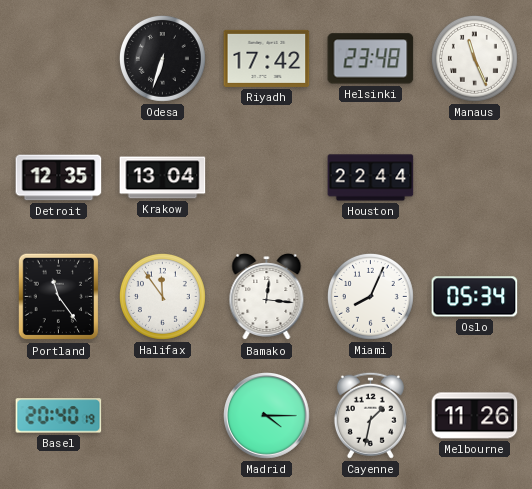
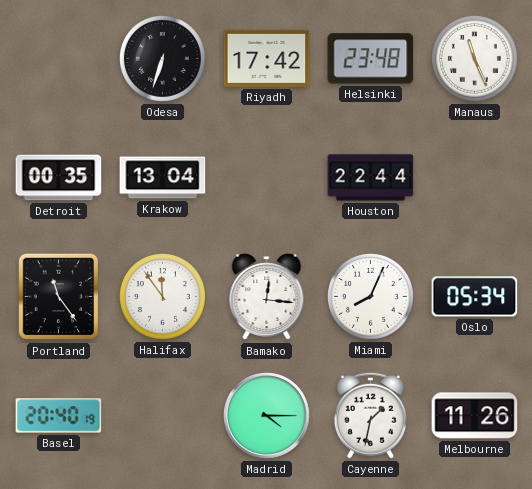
Detroit: 12:35 -> 00:35 (59, 178)
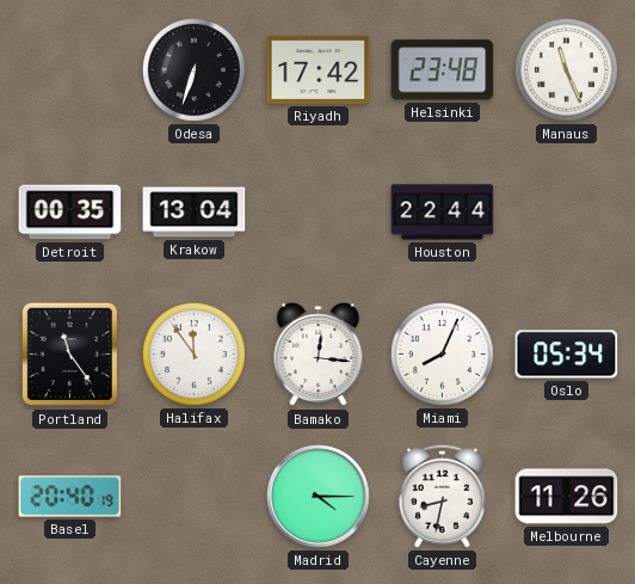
Cayenne: 1:32 -> 8:32 (442, 496)
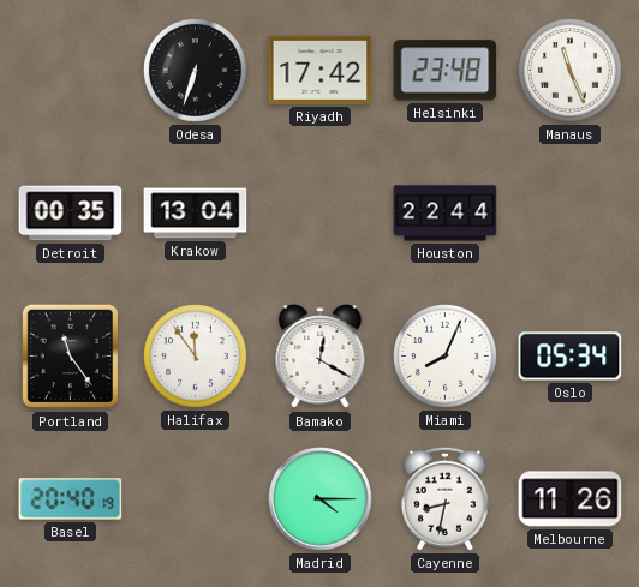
Bamako: 12:16 -> 12:20 (321, 357)
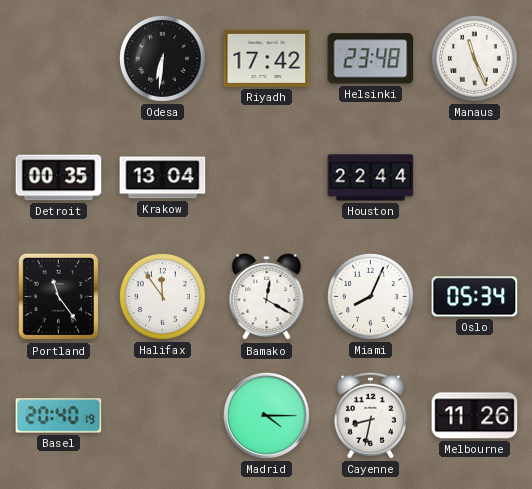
Odesa: 6:33 -> 6:31 (162, 58)
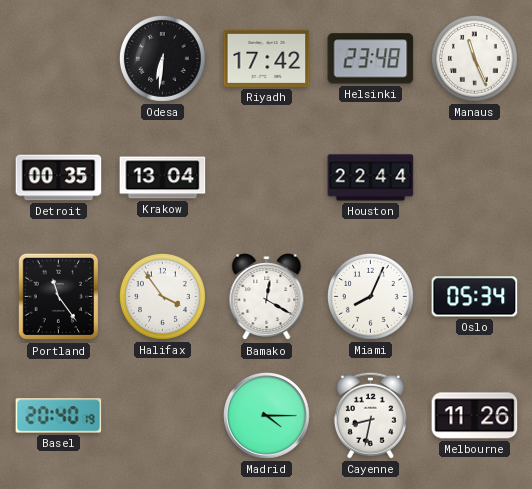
Halifax: 11:54 -> 3:54 (162, 296)
